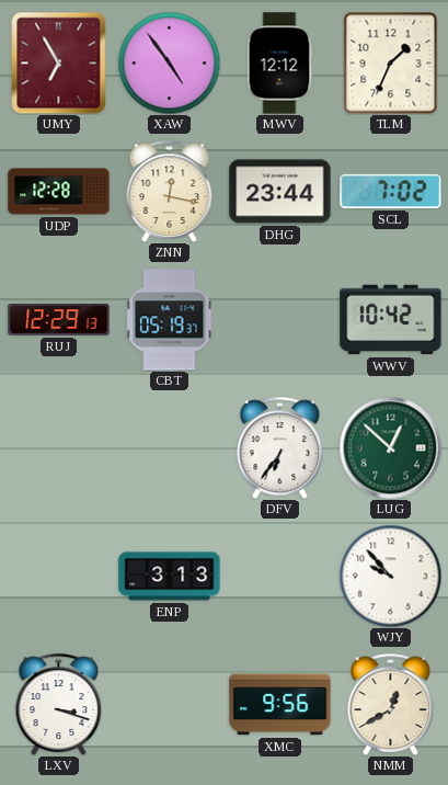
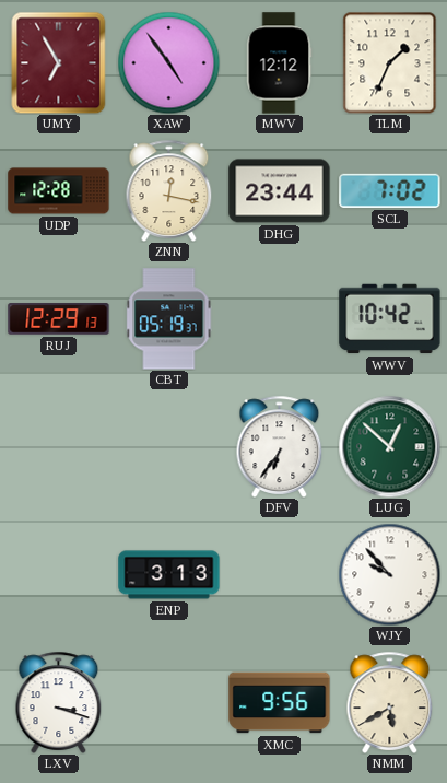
NMM: 12:40 -> 5:40 (390, 702)
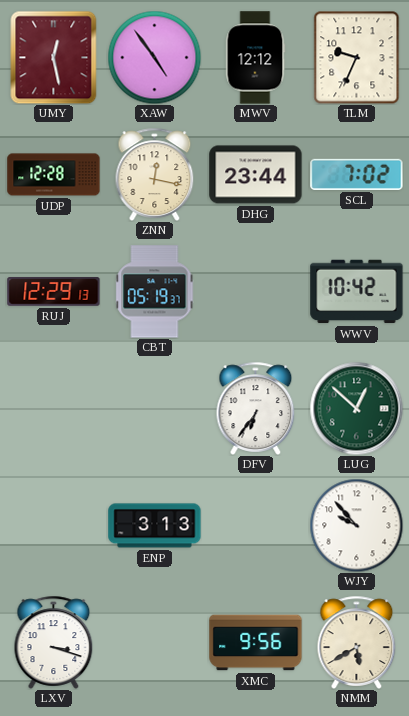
UMY: 6:55 -> 12:28 (54, 57)
TLM: 1:34 -> 9:34 (357, 57)
